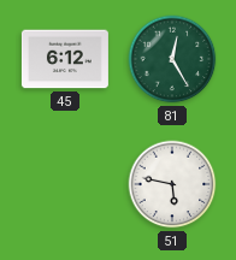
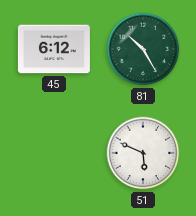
81: 12:25 -> 10:25 (143, 49)
51: 5:47 -> 5:49 (143, 153)
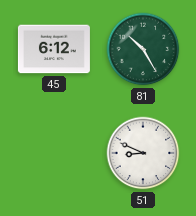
51: 5:49 -> 8:49 (143, 153)
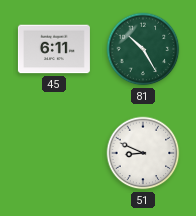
45: 6:12 -> 6:11 (54, 49)
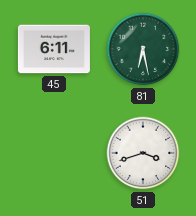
81: 10:25 -> 6:28 (143, 49)
51: 8:49 -> 3:42 (143, 153)
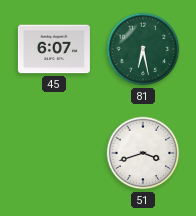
45: 6:11 -> 6:07 (54, 49)
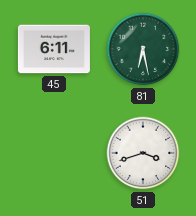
45: 6:07 -> 6:11 (54, 49)
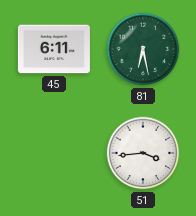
51: 3:42 -> 3:44 (143, 153)
